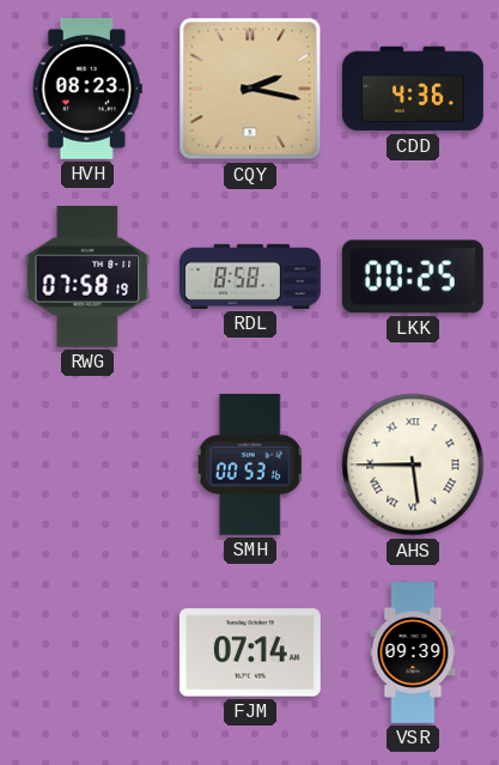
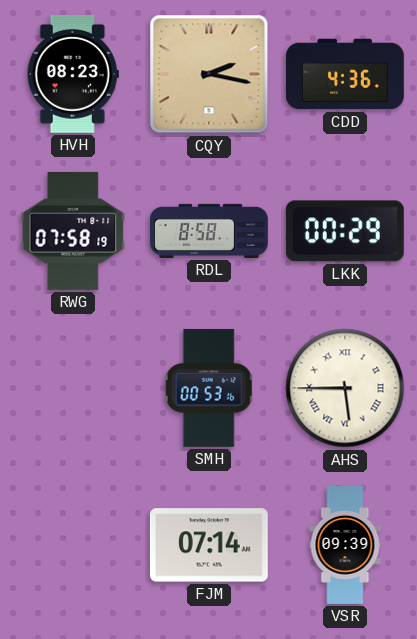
LKK: 00:25 -> 00:29 (345, 231)
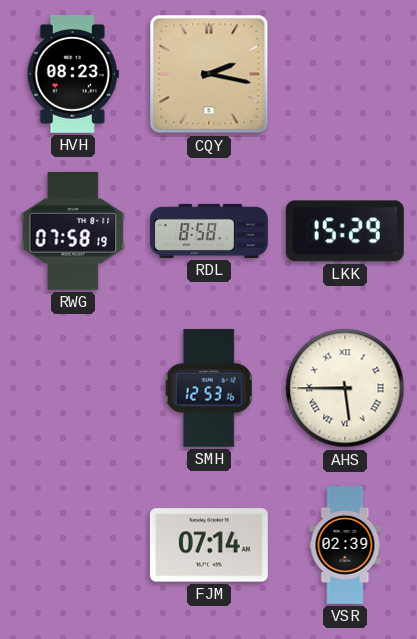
CDD: 4:36 -> none (345, 74)
LKK: 00:29 -> 15:29 (345, 231)
SMH: 00:53 -> 12:53 (209, 388)
VSR: 09:39 -> 02:39 (345, 546)
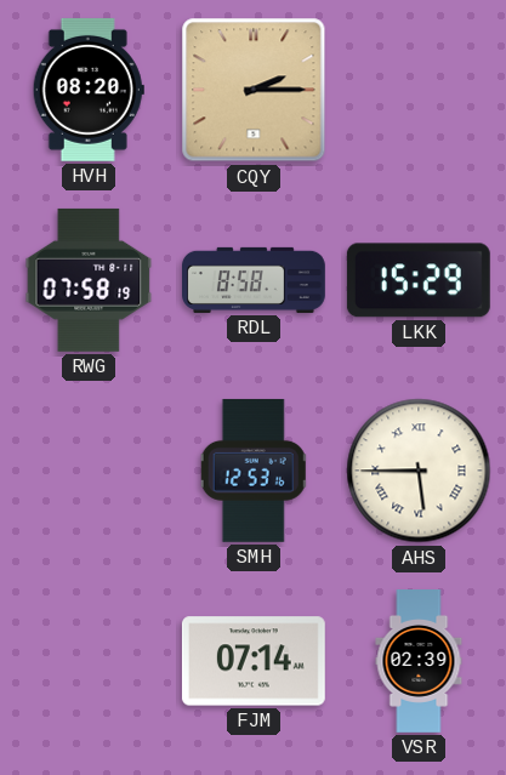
HVH: 08:23 -> 08:20 (89, 90)
CQY: 2:17 -> 2:15 (254, 90)
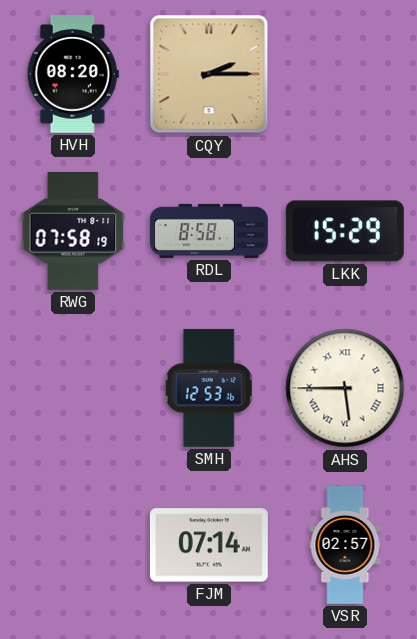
VSR: 02:39 -> 02:57 (345, 546)
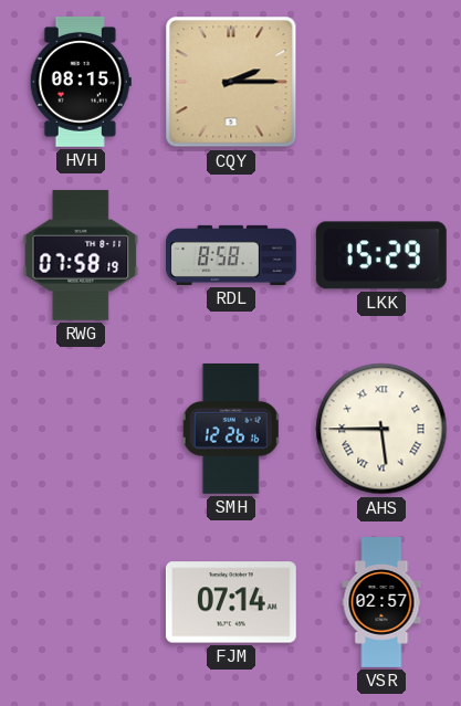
HVH: 08:20 -> 08:15 (81, 82)
SMH: 12:53 -> 12:26 (231, 429)
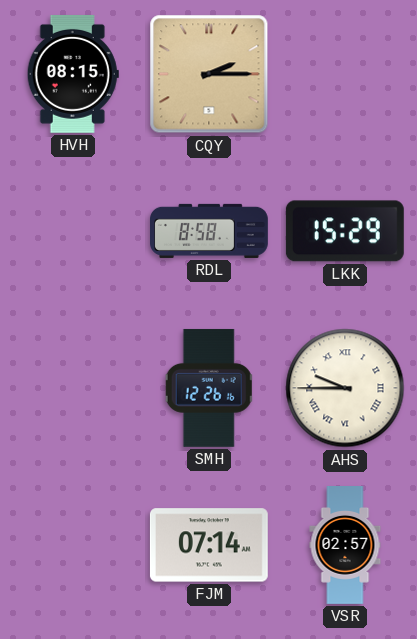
RWG: 07:58 -> none (81, 255)
AHS: 5:45 -> 9:45 (345, 388)
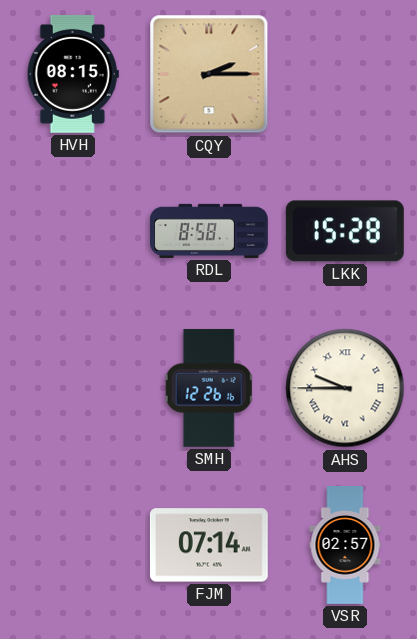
LKK: 15:29 -> 15:28 (345, 231)
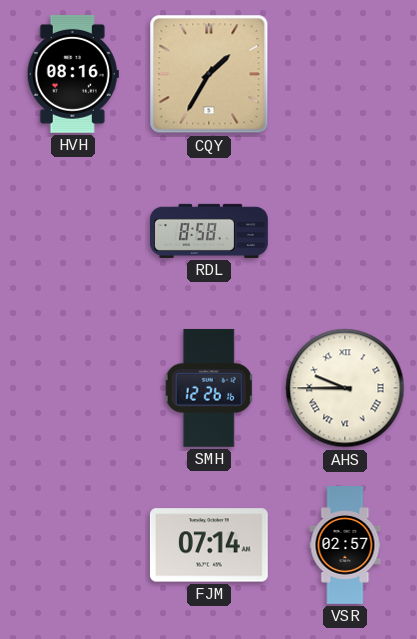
HVH: 08:15 -> 08:16 (73, 74)
CQY: 2:15 -> 1:35 (209, 74)
LKK: 15:28 -> none (345, 231)
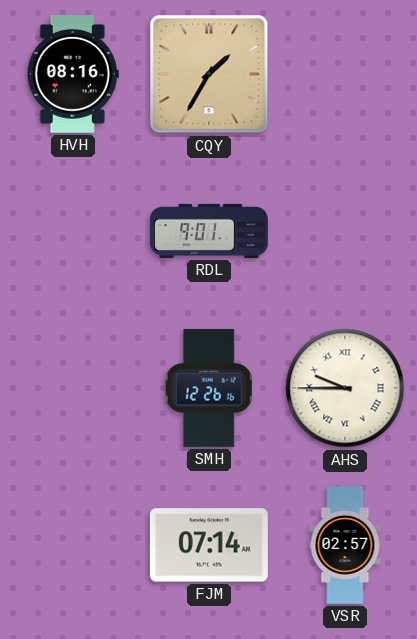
RDL: 8:58 -> 9:01 (210, 231)
